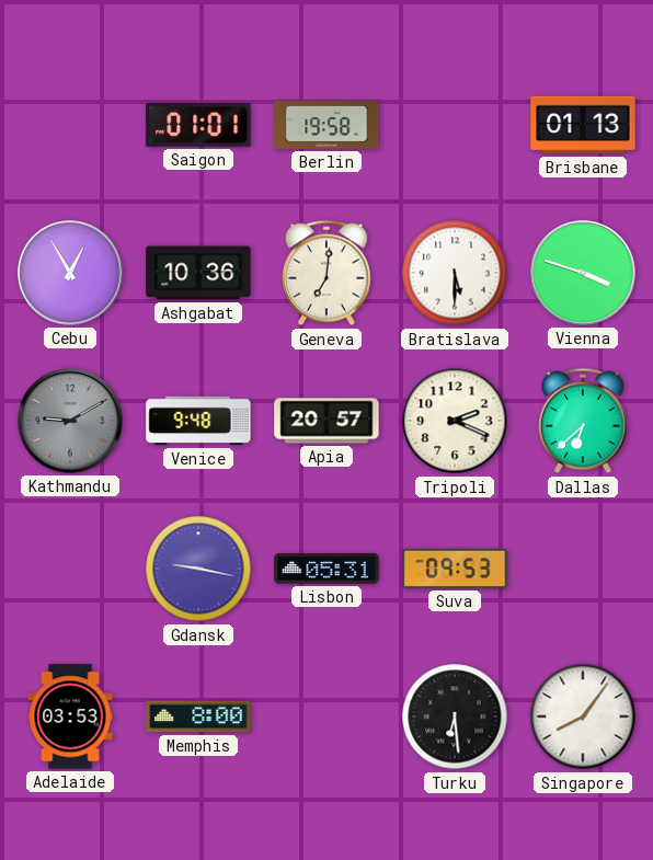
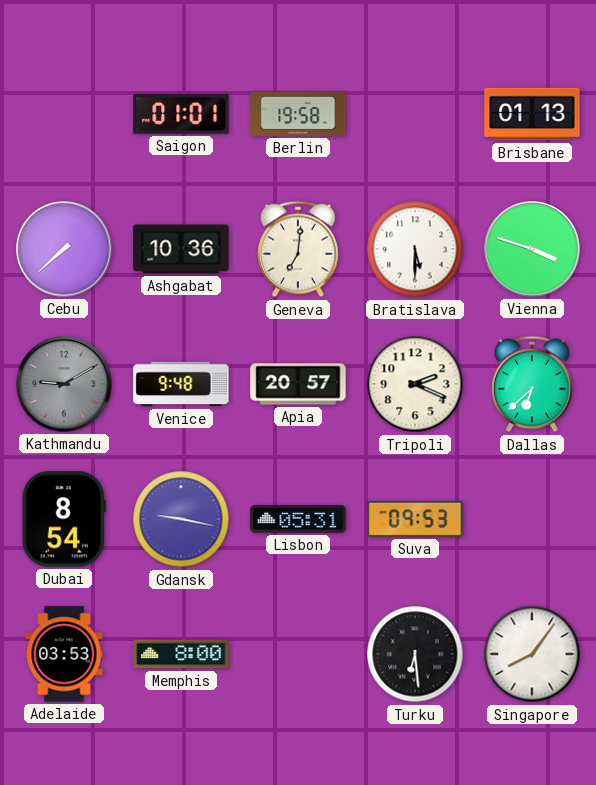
Cebu: 12:55 -> 7:38 (64, 249)
Dubai: none -> 8:54 (64, 519)
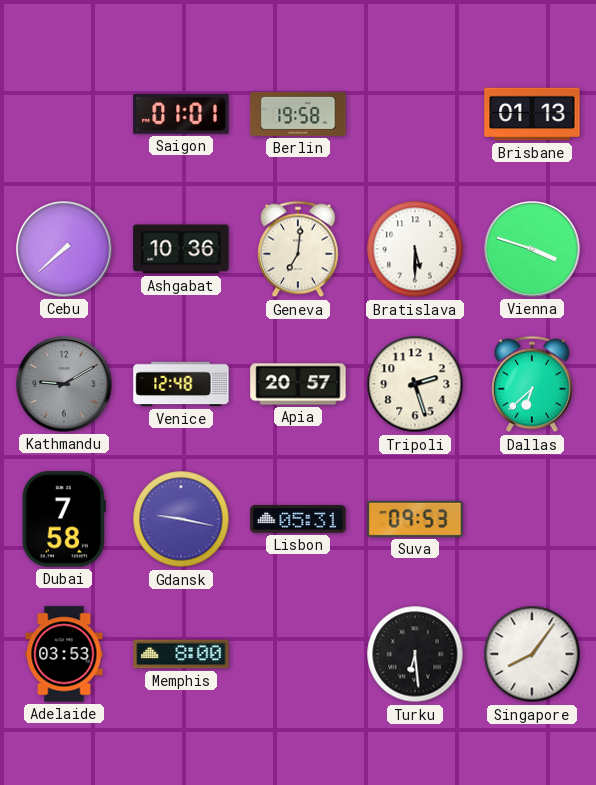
Venice: 9:48 -> 12:48 (181, 384)
Tripoli: 2:19 -> 2:27 (415, 384)
Dubai: 8:54 -> 7:58 (64, 519)
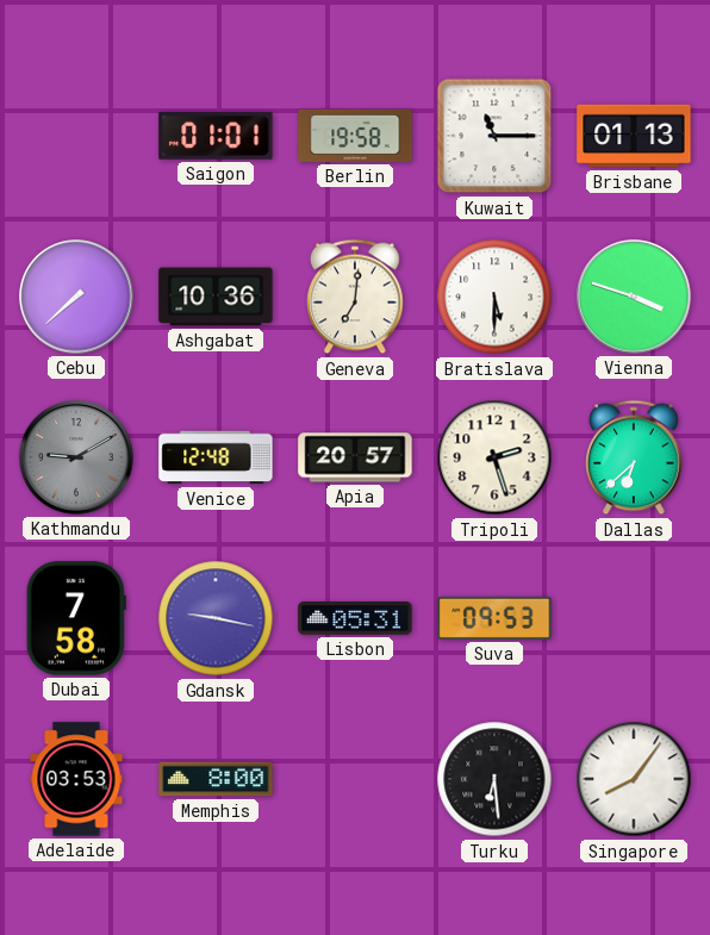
Kuwait: none -> 11:15 (494, 136)
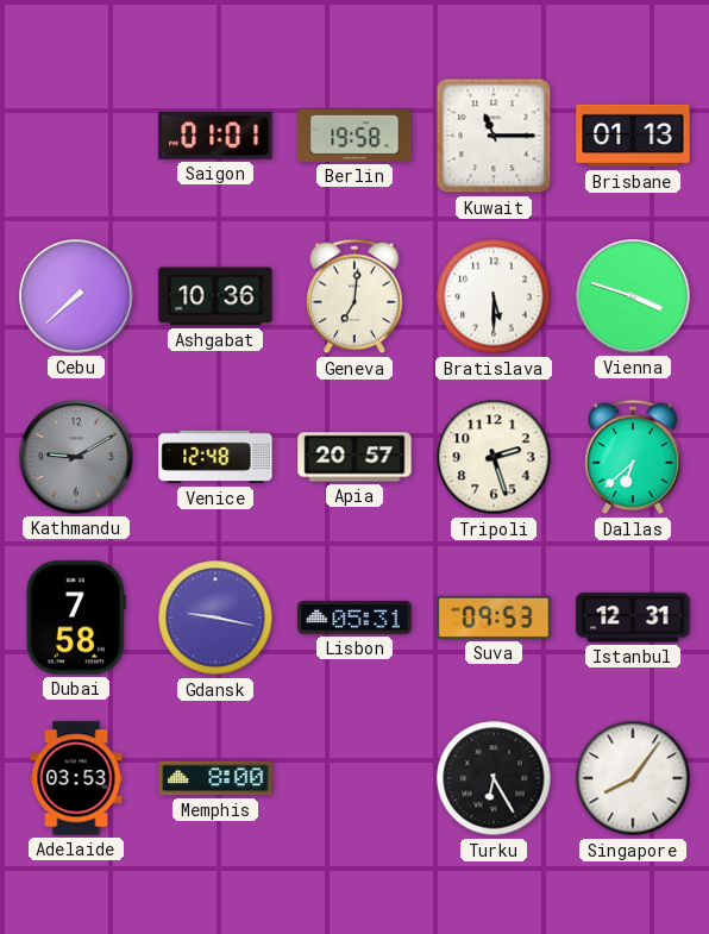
Istanbul: none -> 12:31 (633, 618)
Turku: 6:29 -> 6:25 (494, 778)
